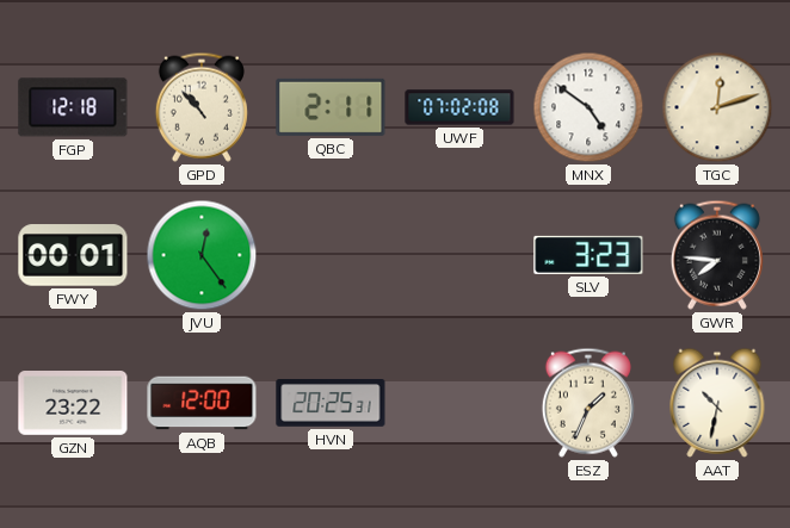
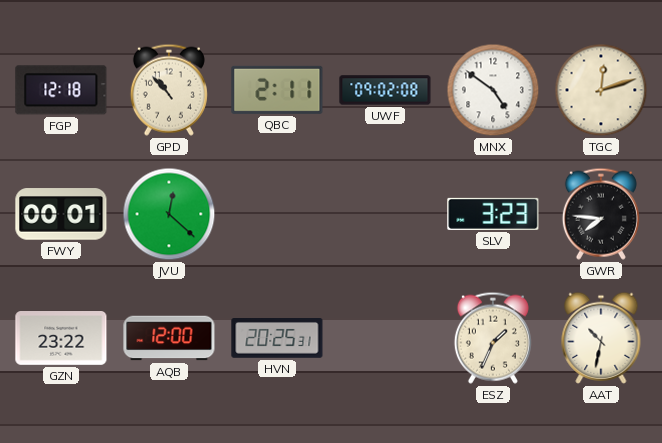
UWF: 07:02 -> 09:02 (385, 90)
JVU: 12:24 -> 12:22 (169, 214)
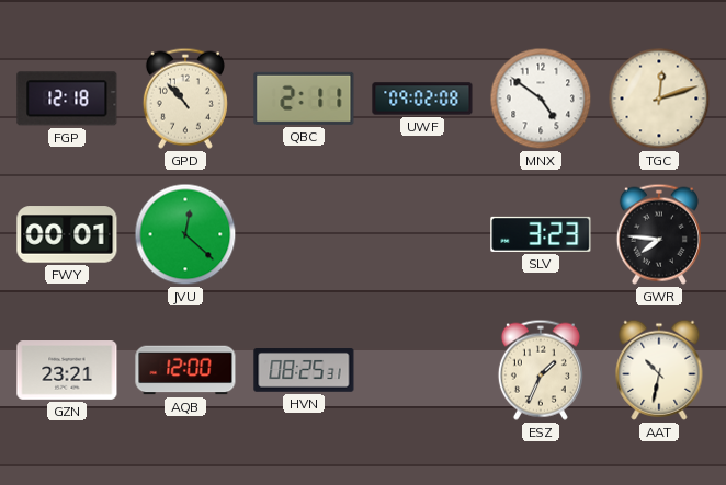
GZN: 23:22 -> 23:21 (67, 371)
HVN: 20:25 -> 08:25 (304, 371)
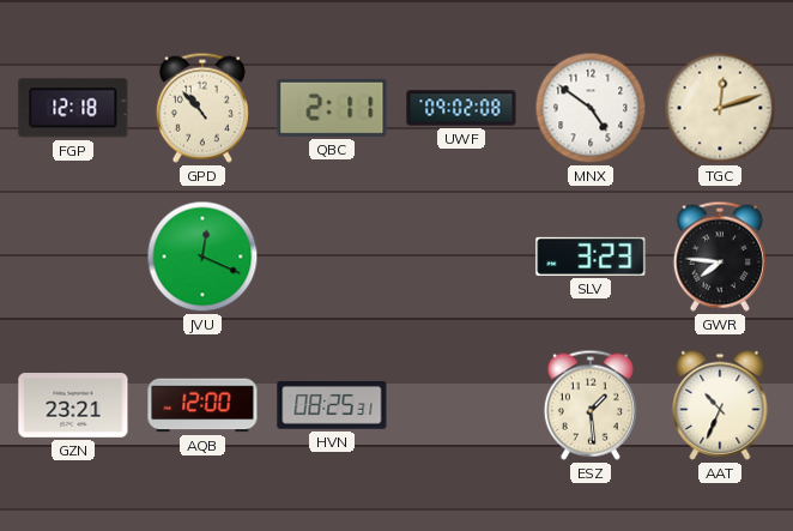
FWY: 00:01 -> none (67, 234)
JVU: 12:22 -> 12:19 (202, 257)
ESZ: 1:34 -> 1:29 (591, 405)
AAT: 10:32 -> 10:34 (720, 405)
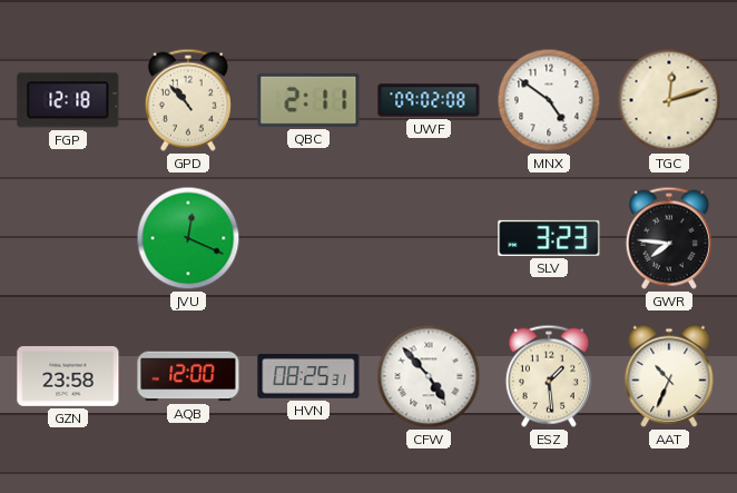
GZN: 23:21 -> 23:58 (68, 377)
CFW: none -> 4:53 (429, 376)
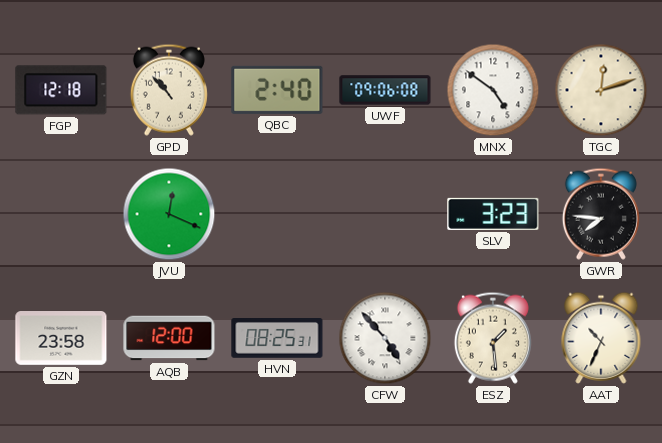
QBC: 2:11 -> 2:40 (277, 90)
UWF: 09:02 -> 09:06 (385, 90)
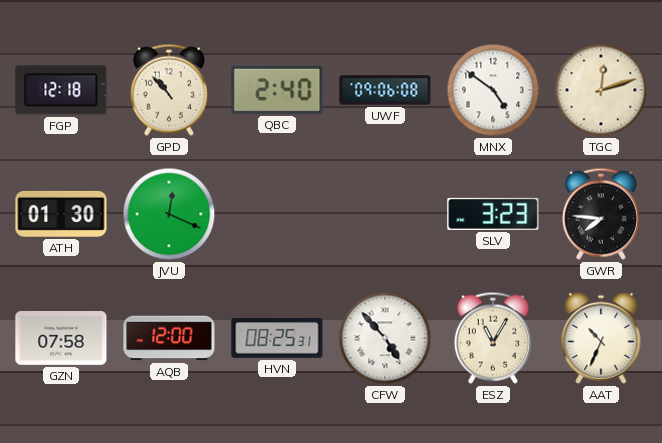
ATH: none -> 01:30 (61, 214)
GZN: 23:58 -> 07:58 (61, 339)
ESZ: 1:29 -> 11:05 (493, 338)
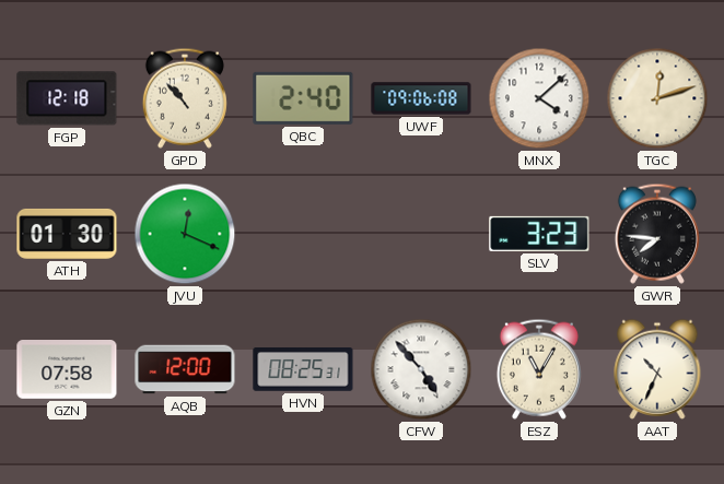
MNX: 4:51 -> 4:08 (539, 98)
